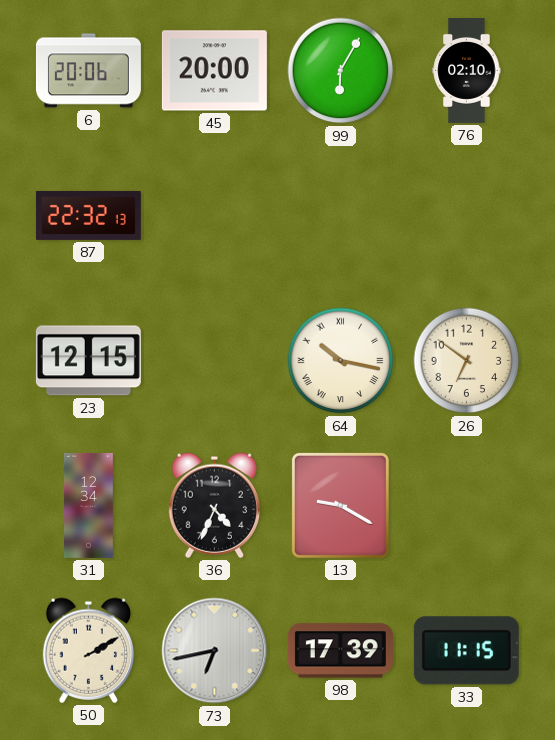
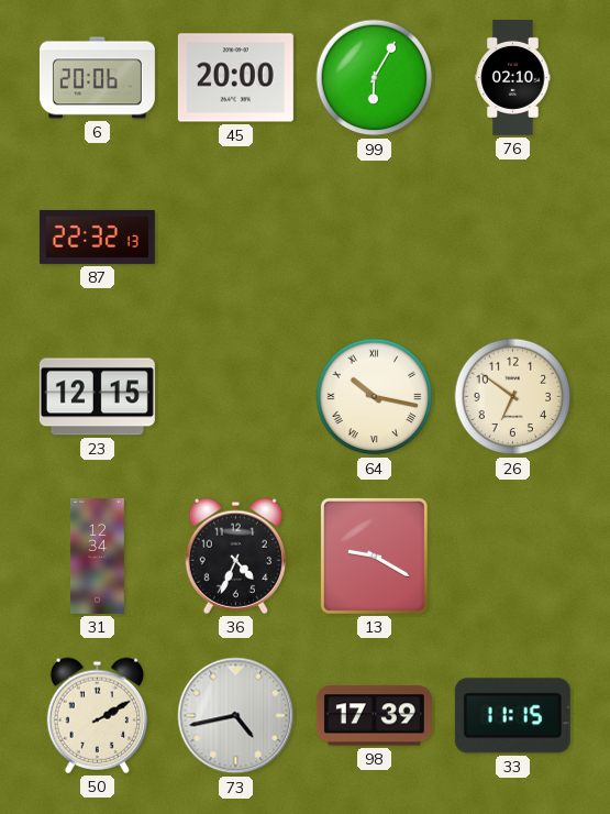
73: 6:43 -> 4:43 (236, 716)
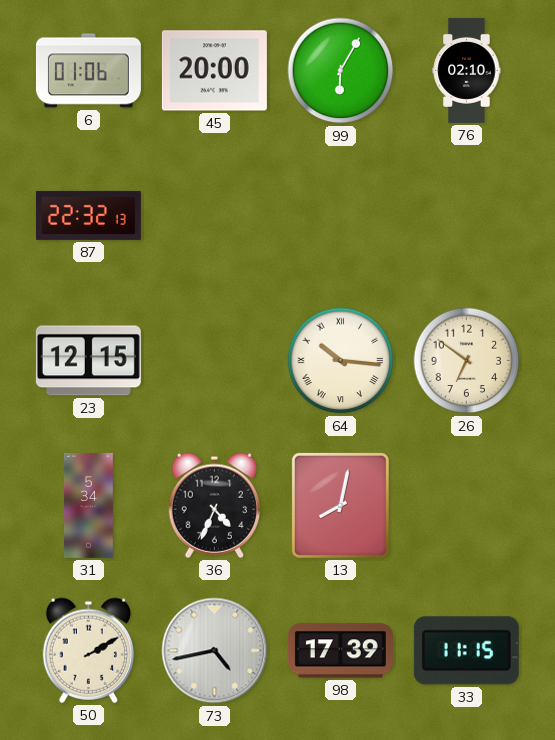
6: 20:06 -> 01:06 (88, 71)
64: 10:17 -> 10:16 (341, 361)
31: 12:34 -> 5:34 (89, 505)
13: 9:20 -> 8:02 (340, 505)
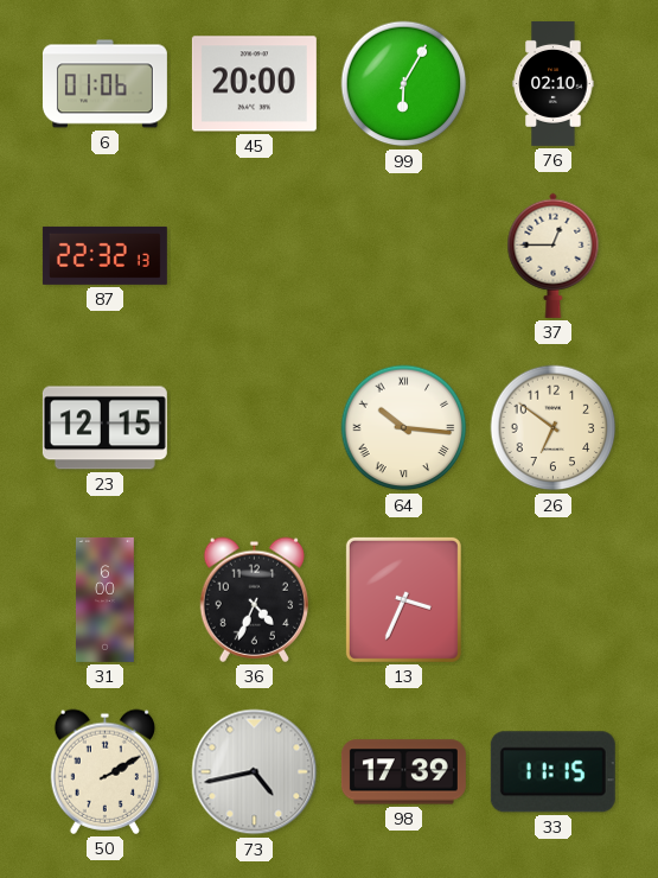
37: none -> 12:45 (554, 255)
31: 5:34 -> 6:00 (106, 599)
13: 8:02 -> 3:34 (403, 599)
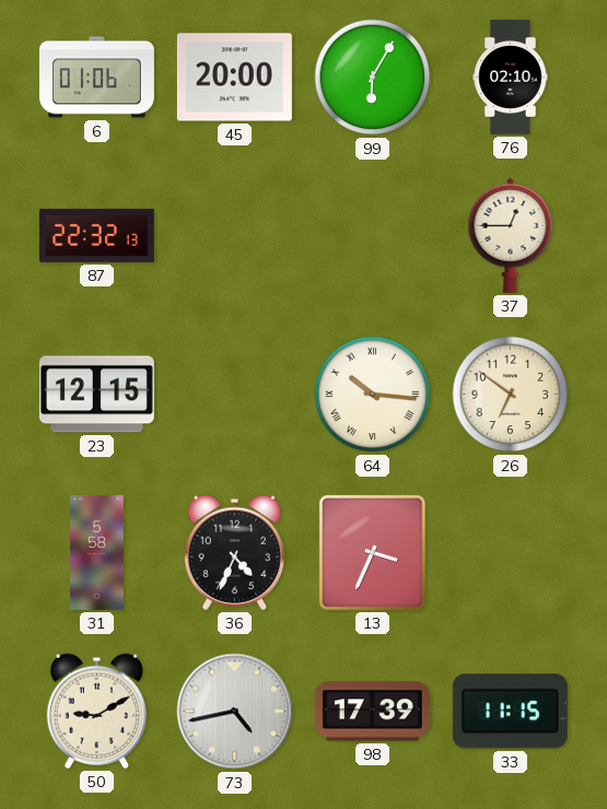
31: 6:00 -> 5:58 (97, 552)
50: 2:10 -> 9:10 (96, 711)
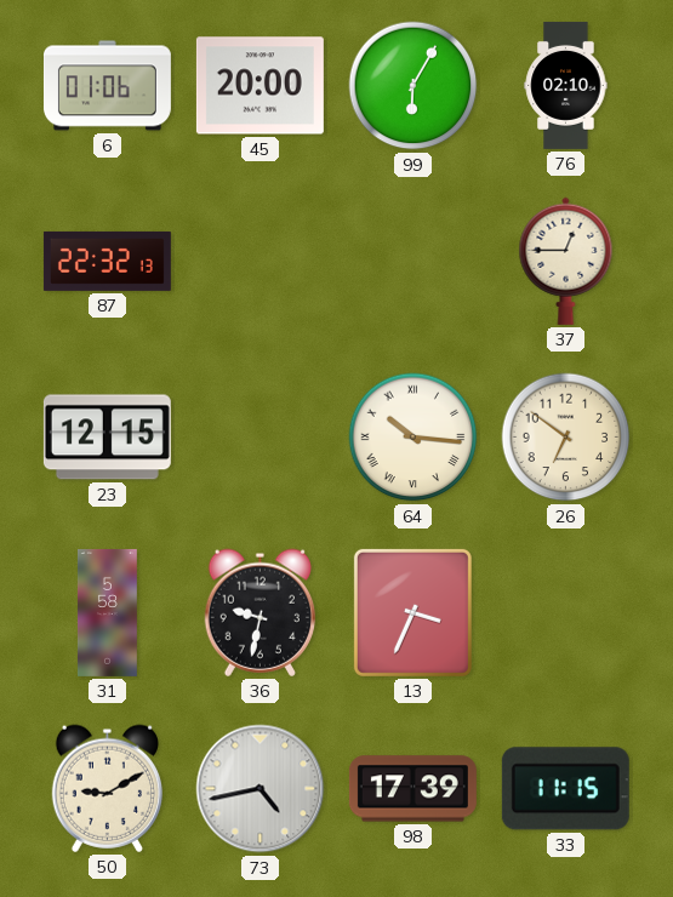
36: 4:34 -> 9:32 (259, 612)
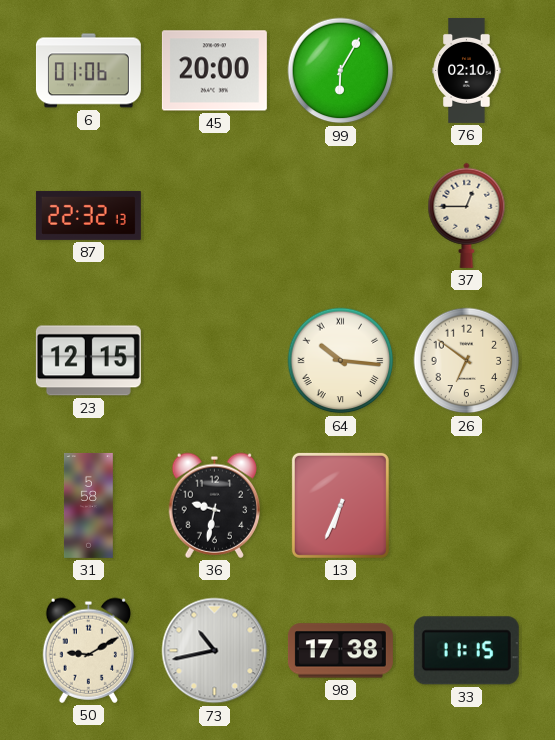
13: 3:34 -> 6:34 (340, 505)
73: 4:43 -> 10:43 (215, 651)
98: 17:39 -> 17:38 (340, 651)
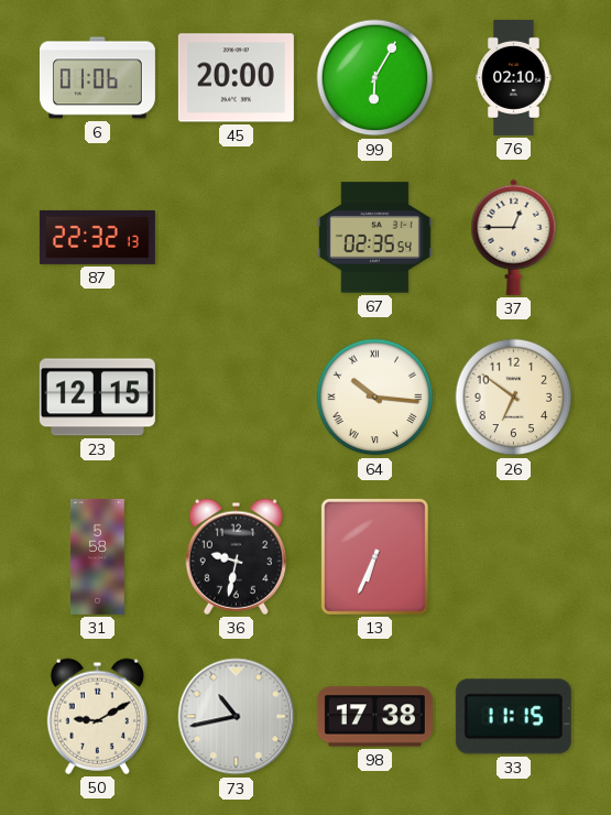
67: none -> 02:35 (374, 238)
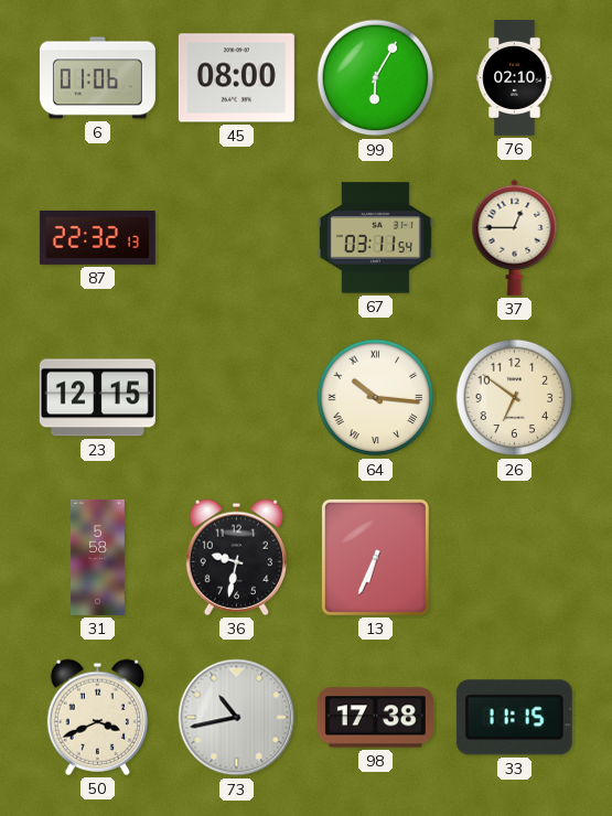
45: 20:00 -> 08:00 (236, 78)
67: 02:35 -> 03:11 (375, 238)
50: 9:10 -> 3:41 (97, 717)
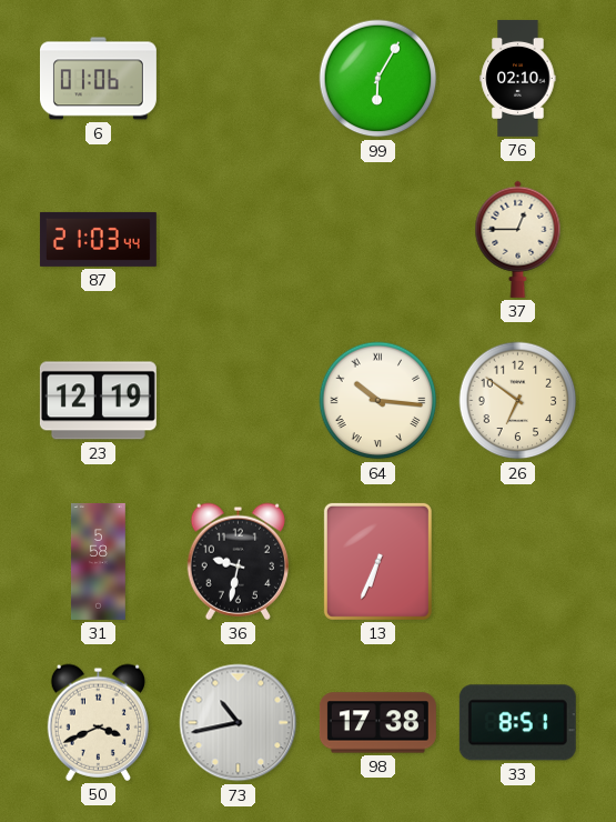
45: 08:00 -> none (236, 78)
87: 22:32 -> 21:03 (98, 239)
67: 03:11 -> none (375, 238)
23: 12:15 -> 12:19 (98, 401)
33: 11:15 -> 8:51 (517, 723)
